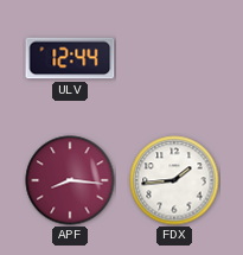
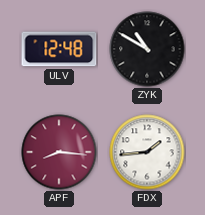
ULV: 12:44 -> 12:48 (59, 49)
ZYK: none -> 10:50 (147, 49)
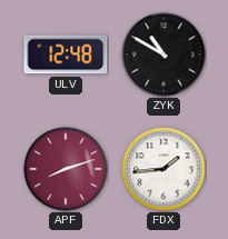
APF: 8:16 -> 8:12 (66, 169)
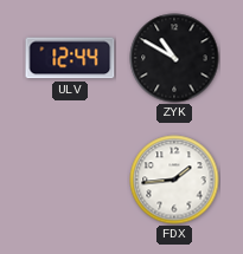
ULV: 12:48 -> 12:44 (70, 58)
APF: 8:12 -> none (66, 169)
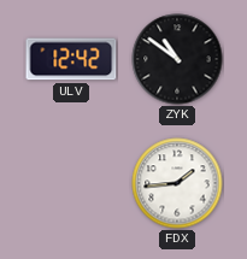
ULV: 12:44 -> 12:42 (71, 59)
ZYK: 10:50 -> 10:51 (177, 59)
